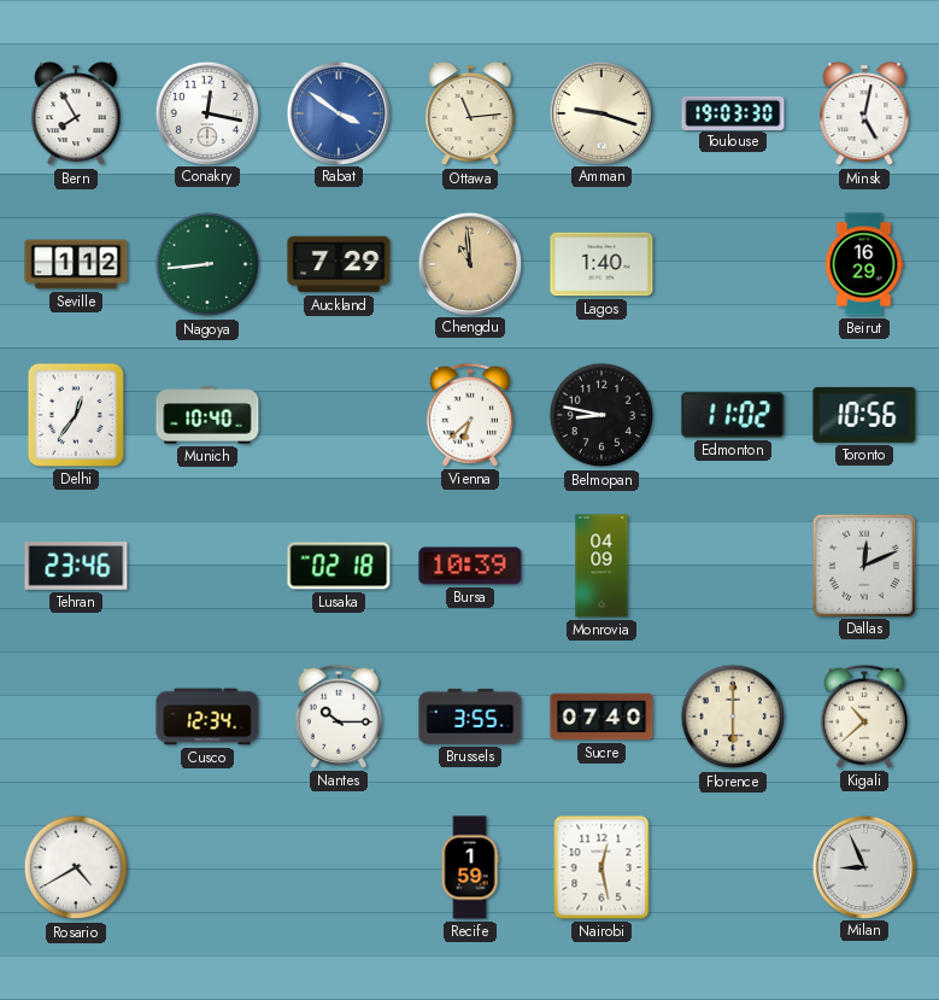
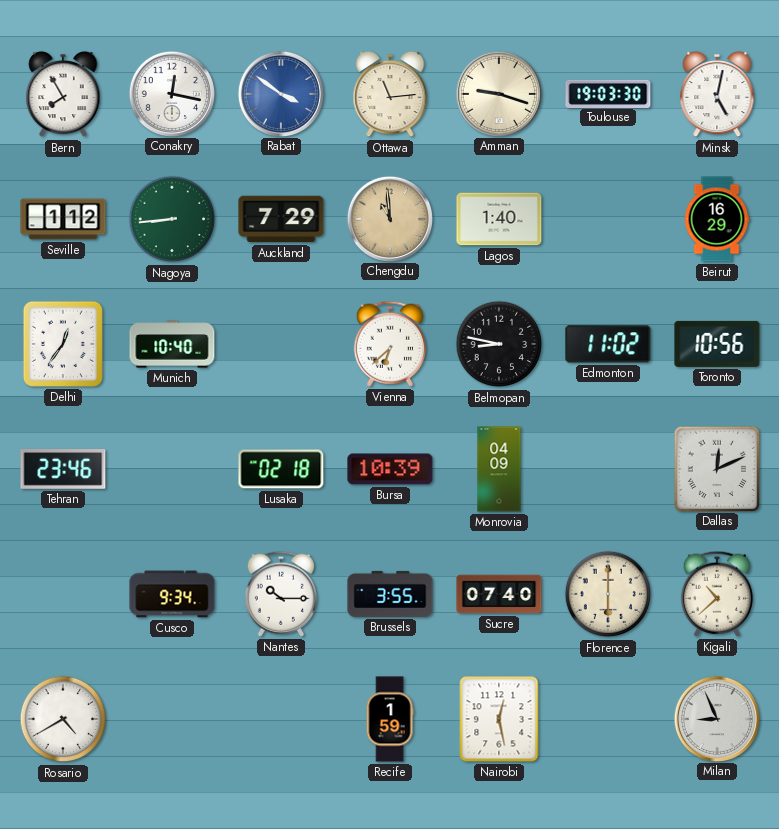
Cusco: 12:34 -> 9:34 (172, 594)
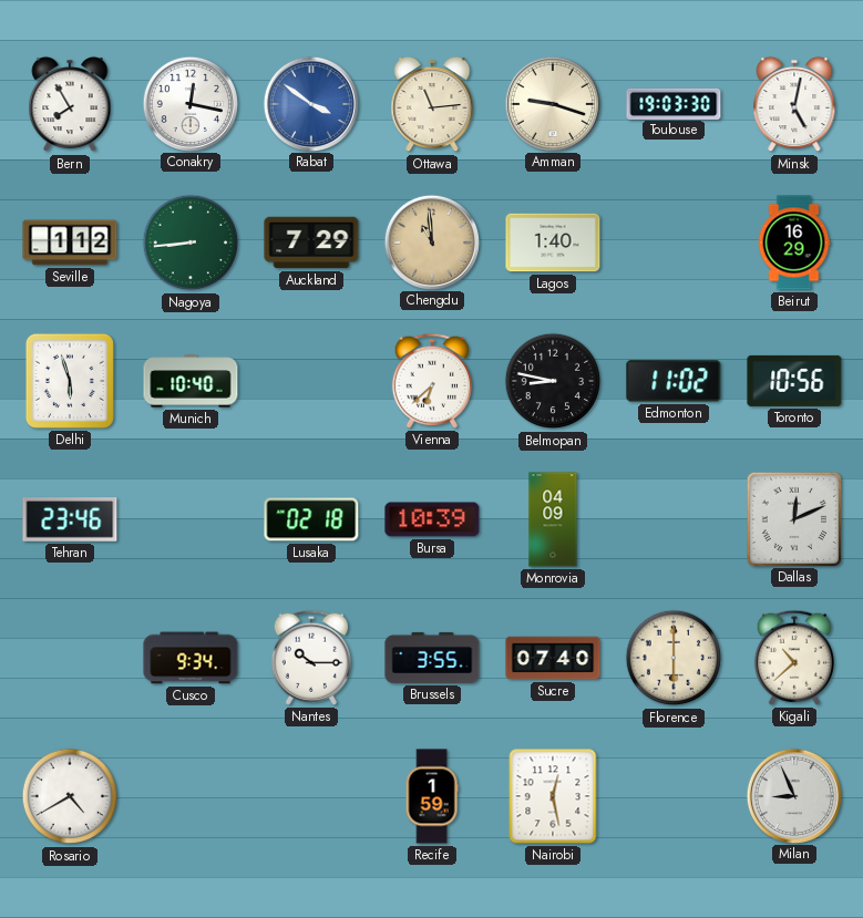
Delhi: 12:36 -> 5:57 (70, 381)
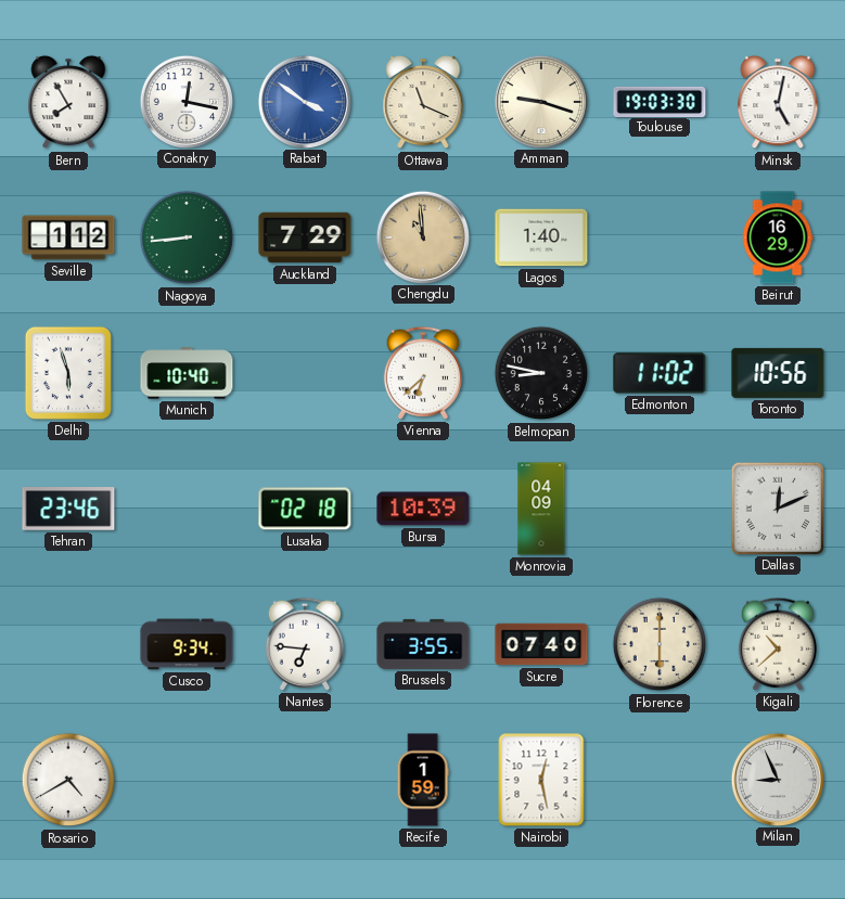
Ottawa: 11:14 -> 11:19 (423, 102)
Nantes: 10:15 -> 6:46 (305, 644)
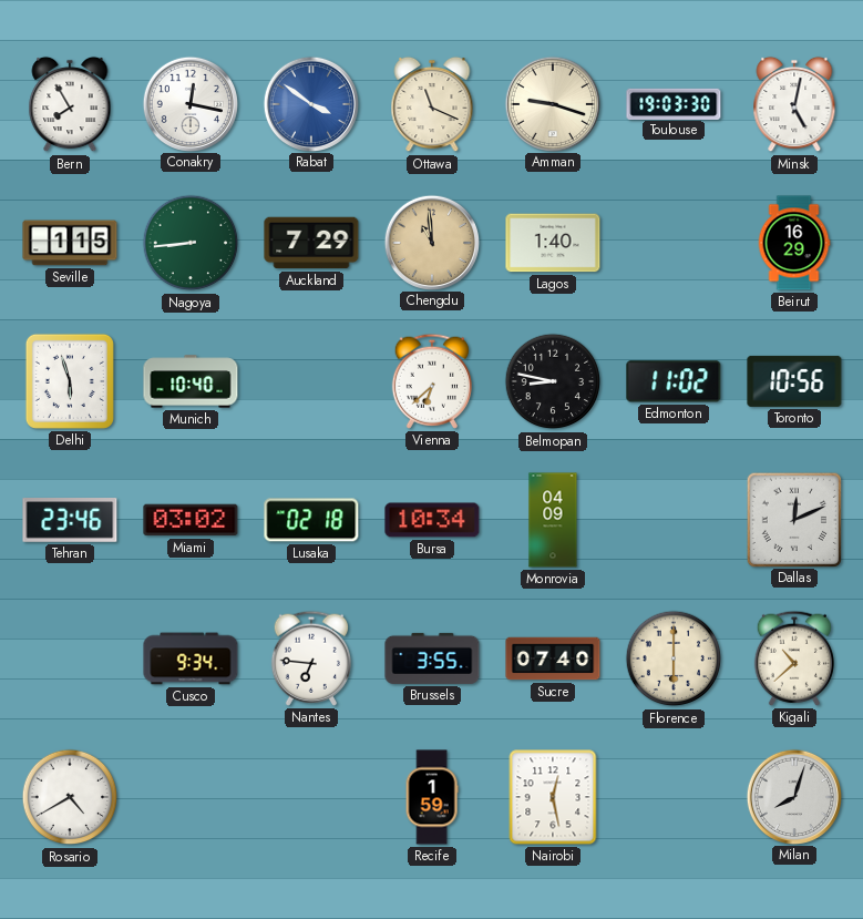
Seville: 1:12 -> 1:15 (70, 243)
Miami: none -> 03:02 (191, 520)
Bursa: 10:39 -> 10:34 (432, 520)
Milan: 8:56 -> 8:03 (793, 796)
